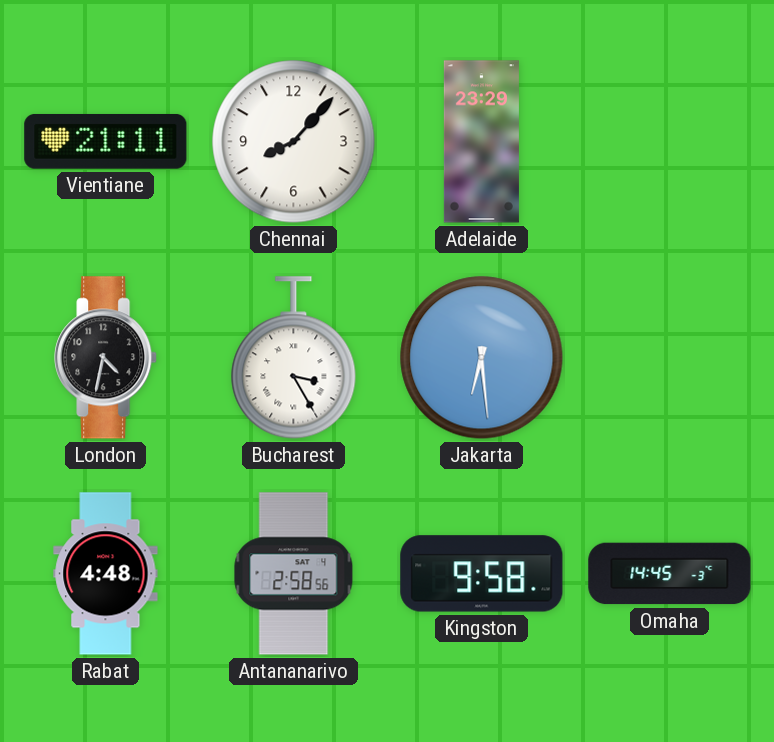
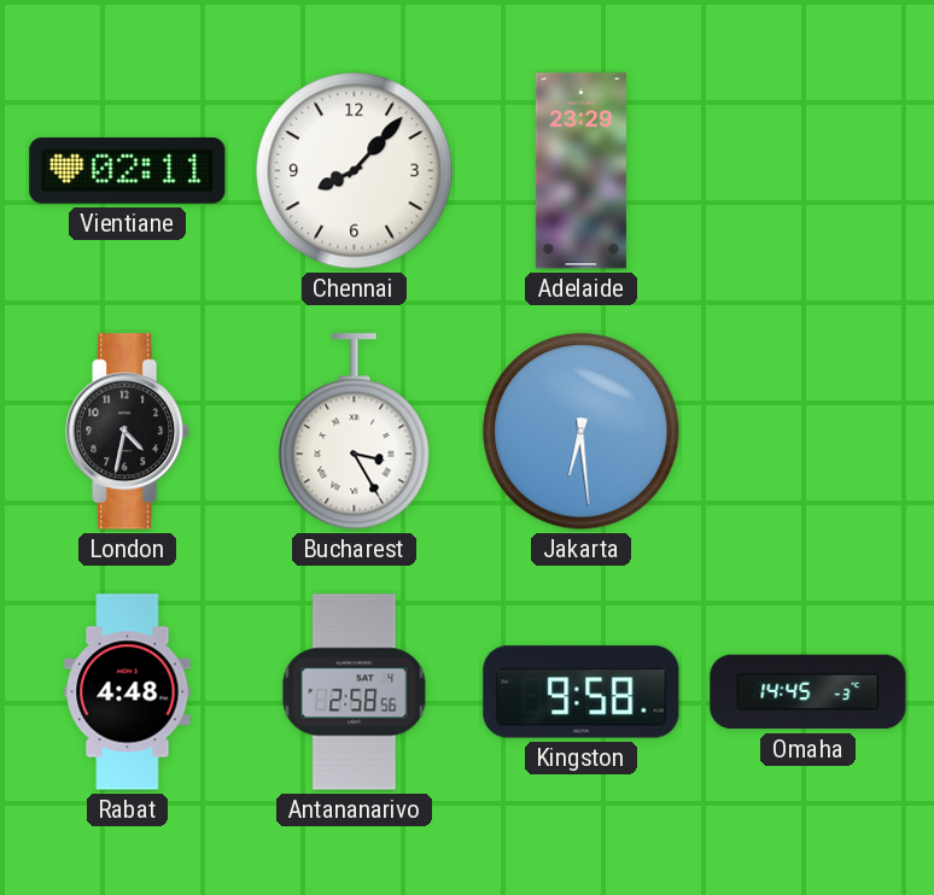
Vientiane: 21:11 -> 02:11 (128, 170)
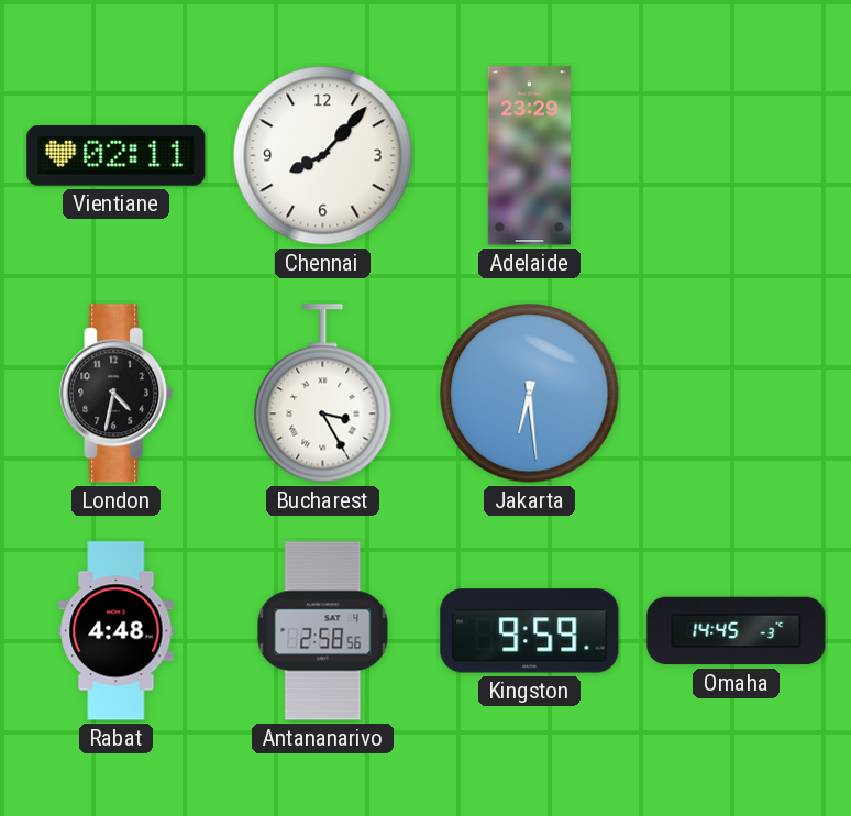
Kingston: 9:58 -> 9:59 (530, 631)
